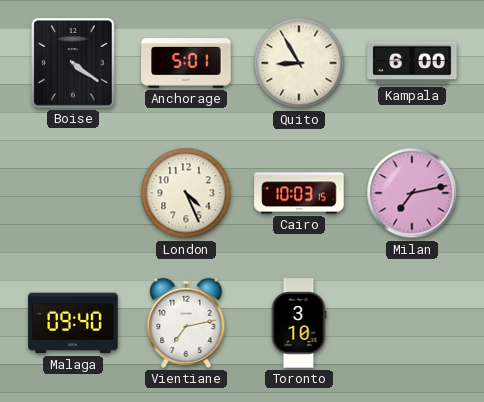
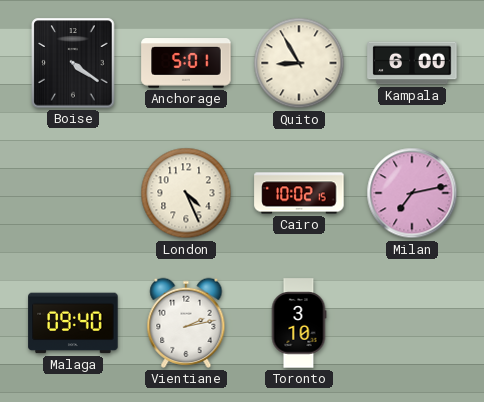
Cairo: 10:03 -> 10:02 (299, 193)
Vientiane: 7:13 -> 2:13 (186, 323)
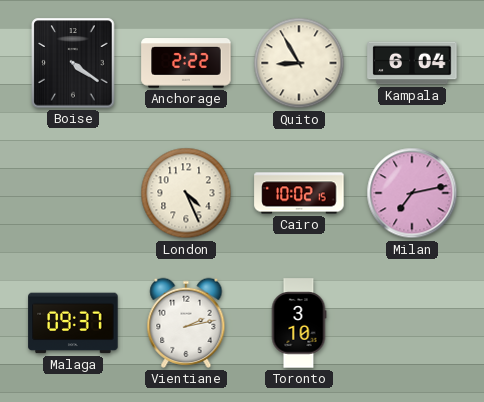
Anchorage: 5:01 -> 2:22 (186, 63)
Kampala: 6:00 -> 6:04 (412, 63)
Malaga: 09:40 -> 09:37 (73, 323)
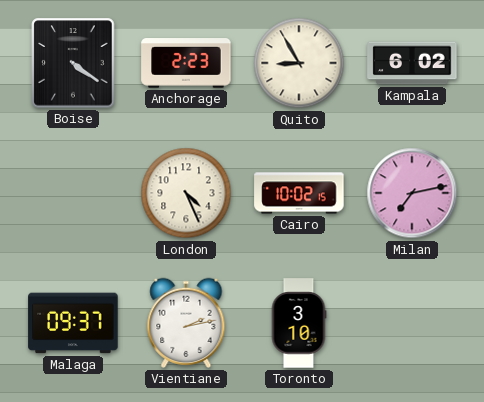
Anchorage: 2:22 -> 2:23 (186, 63)
Kampala: 6:04 -> 6:02 (412, 63)
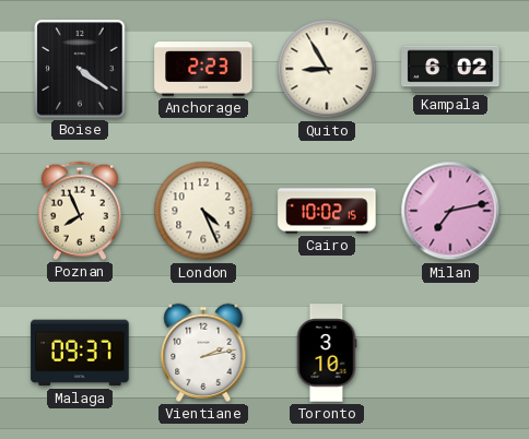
Poznan: none -> 7:56 (80, 211)
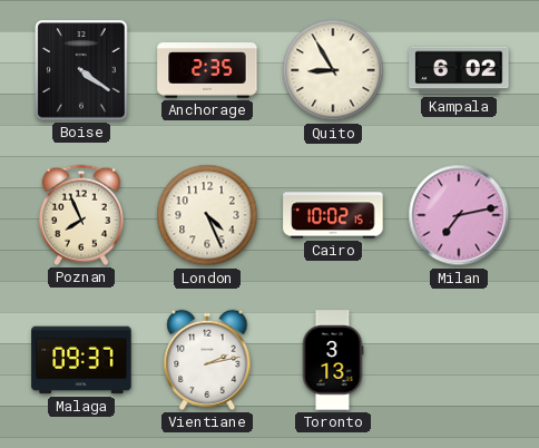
Anchorage: 2:23 -> 2:35 (207, 70)
Toronto: 3:10 -> 3:13 (333, 360)
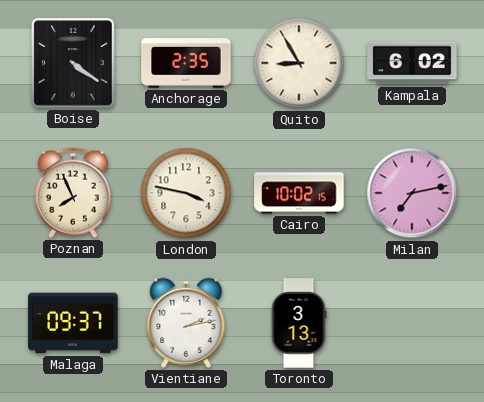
London: 4:26 -> 3:47 (186, 193)
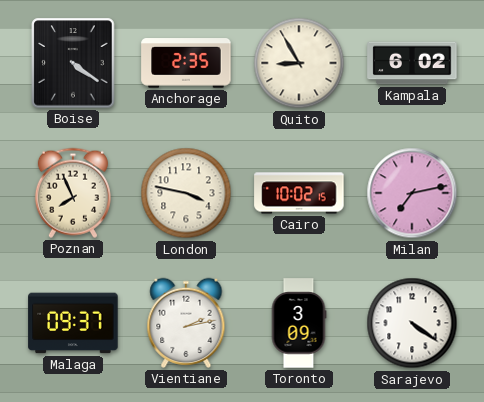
Toronto: 3:13 -> 3:09 (299, 323)
Sarajevo: none -> 4:21 (412, 323)
